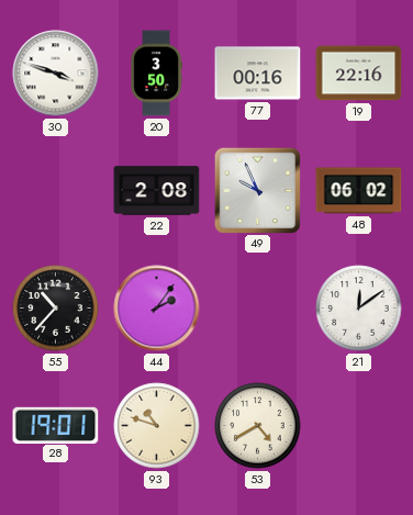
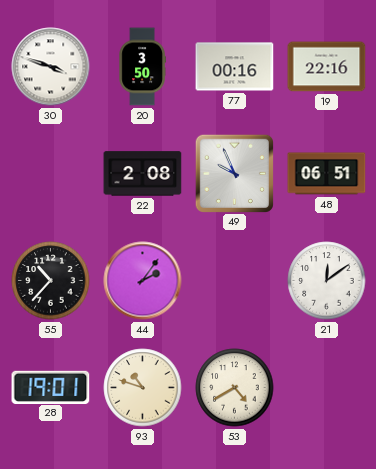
48: 06:02 -> 06:51 (327, 174)
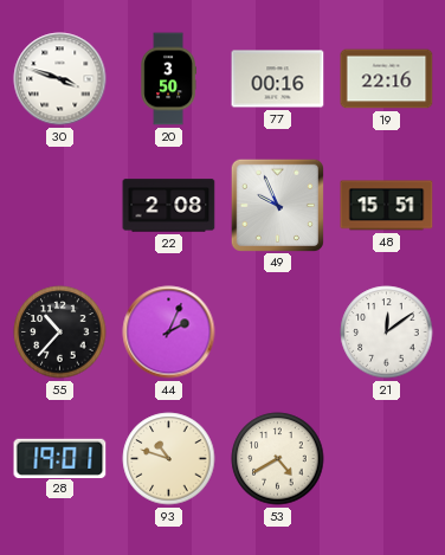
48: 06:51 -> 15:51 (387, 206)
44: 2:06 -> 2:04 (169, 333)
